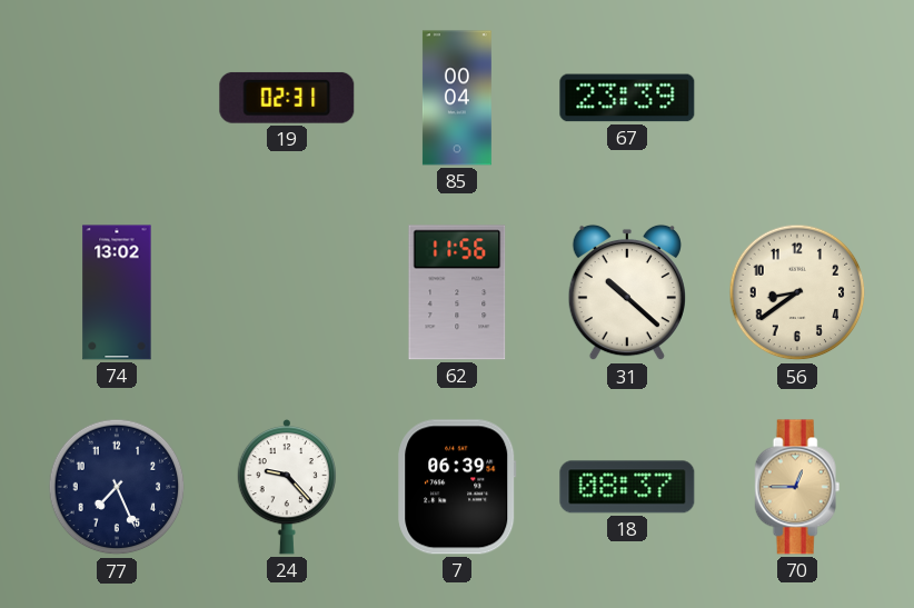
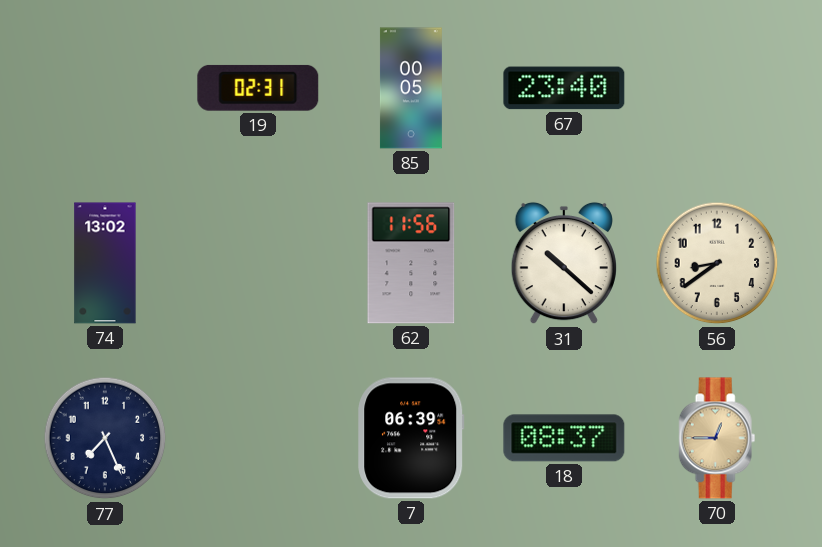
85: 00:04 -> 00:05 (411, 88)
67: 23:39 -> 23:40 (564, 88)
24: 9:23 -> none (286, 488)
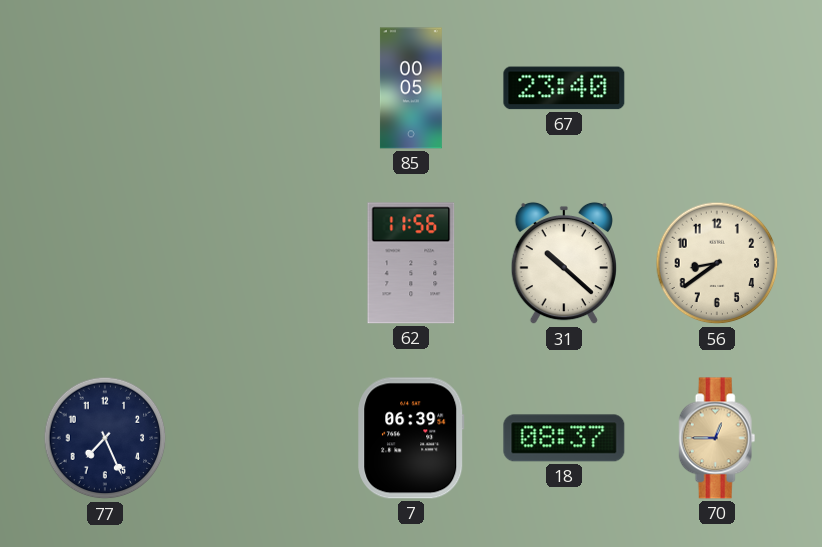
19: 02:31 -> none (258, 88)
74: 13:02 -> none (105, 263)
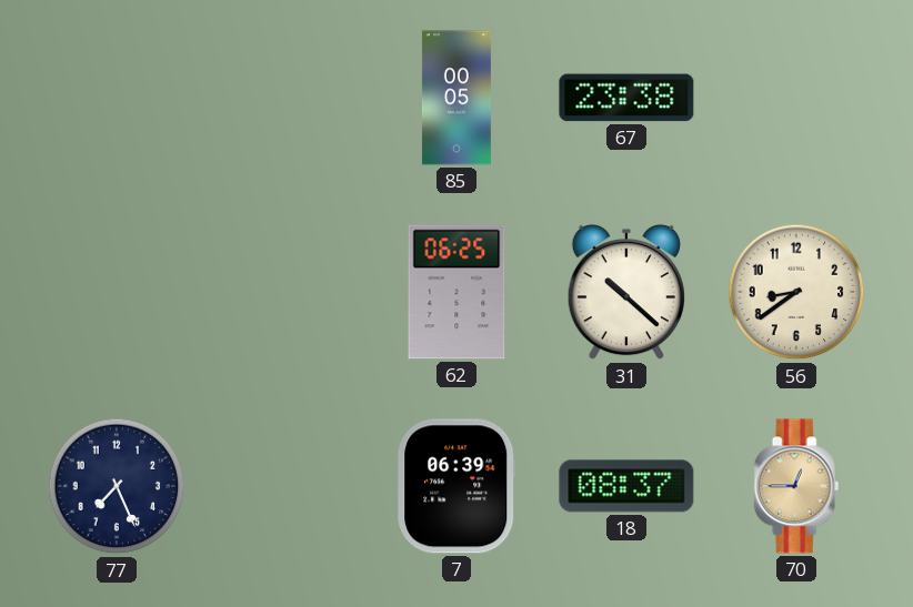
67: 23:40 -> 23:38 (626, 98)
62: 11:56 -> 06:25 (456, 292)
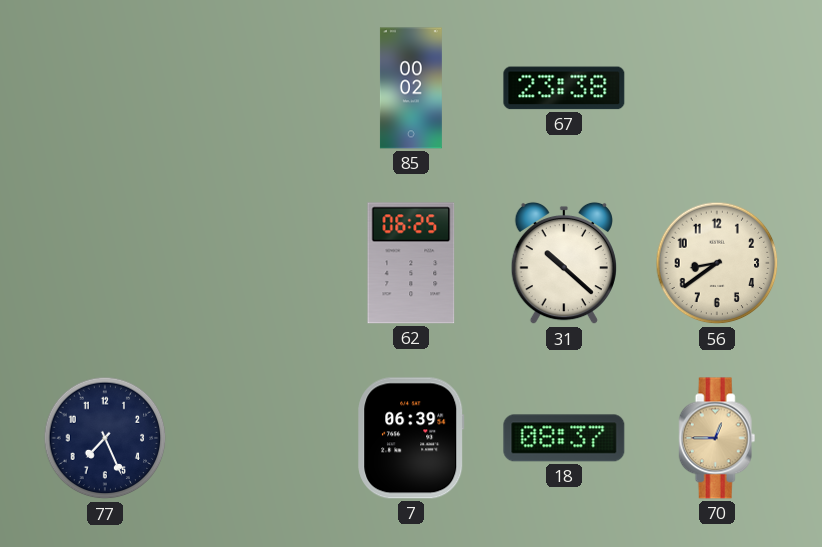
85: 00:05 -> 00:02 (411, 88)
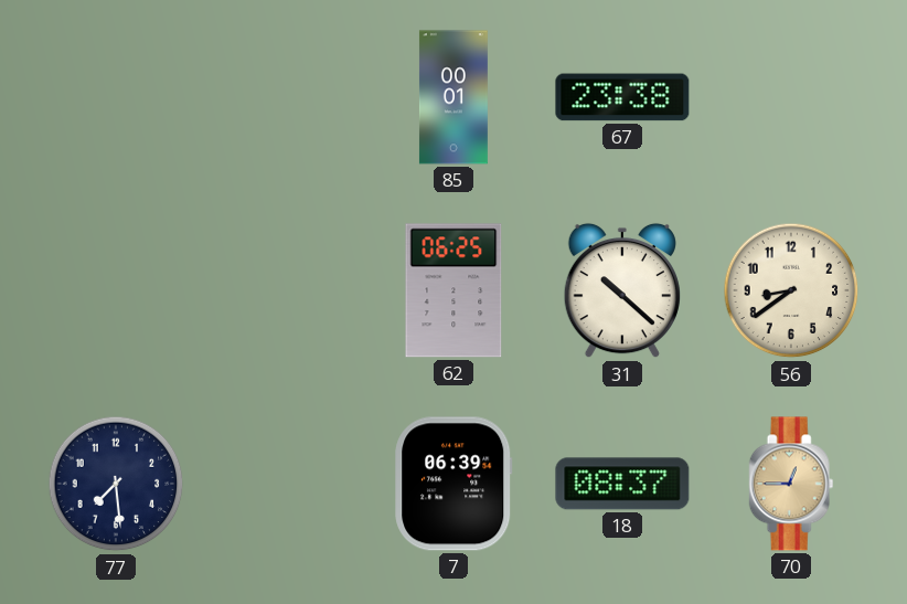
85: 00:02 -> 00:01 (453, 97)
77: 7:26 -> 7:29 (116, 484)
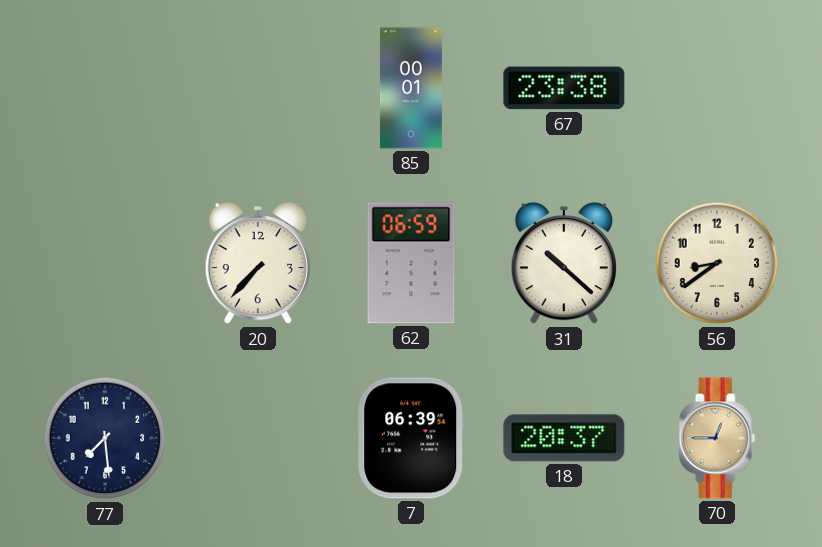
20: none -> 7:37 (258, 263)
62: 06:25 -> 06:59 (411, 263)
18: 08:37 -> 20:37 (564, 438)
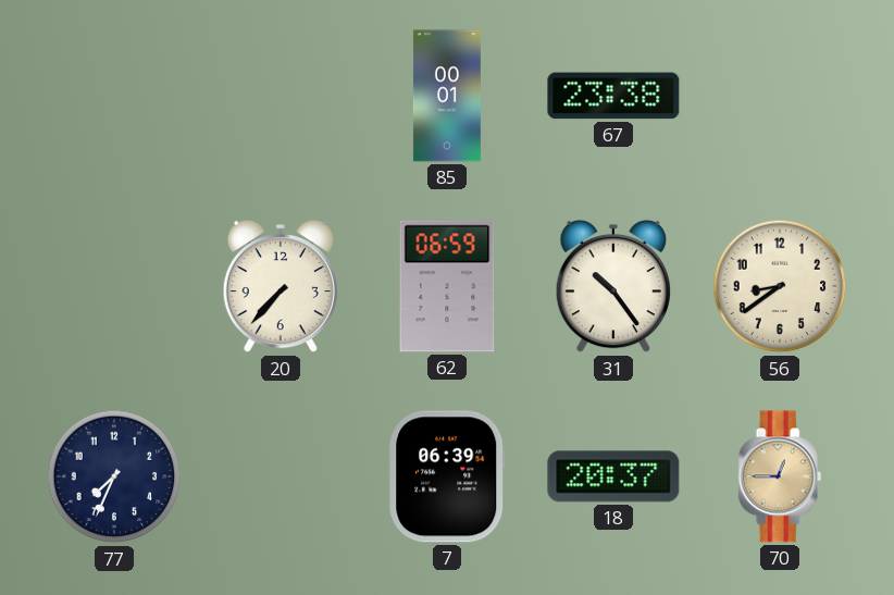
31: 10:22 -> 10:24 (613, 286)
77: 7:29 -> 7:34 (114, 476)
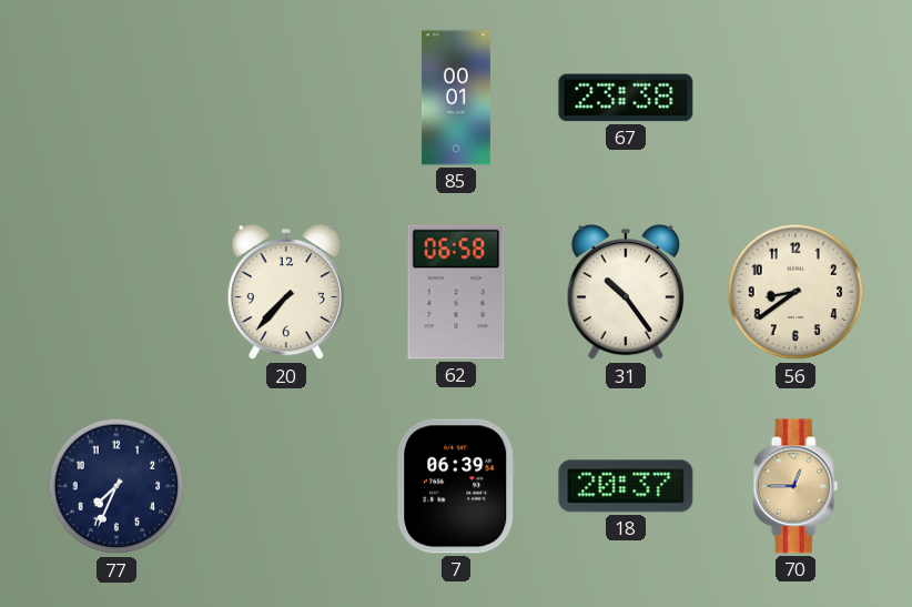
62: 06:59 -> 06:58 (456, 292)
